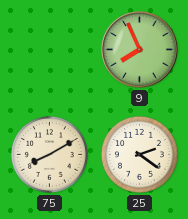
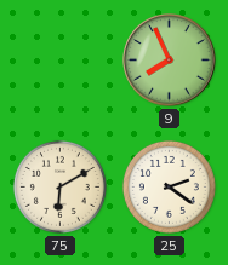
75: 8:10 -> 6:10 (59, 186)
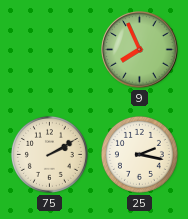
75: 6:10 -> 2:10 (49, 154)
25: 2:21 -> 2:17 (139, 154)
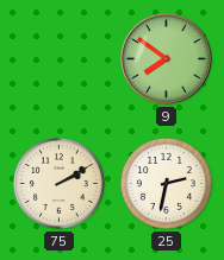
9: 7:56 -> 7:51 (167, 59)
25: 2:17 -> 2:32 (166, 183)
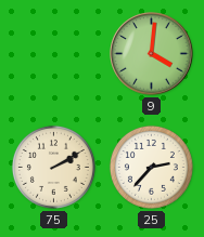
9: 7:51 -> 4:01 (152, 54)
25: 2:32 -> 2:37 (151, 167)
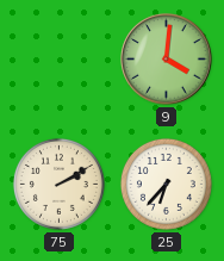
25: 2:37 -> 6:37 (166, 184)
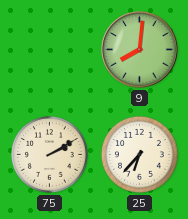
9: 4:01 -> 8:01 (140, 50)
